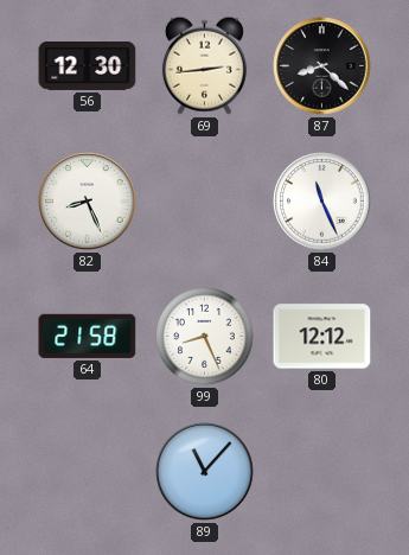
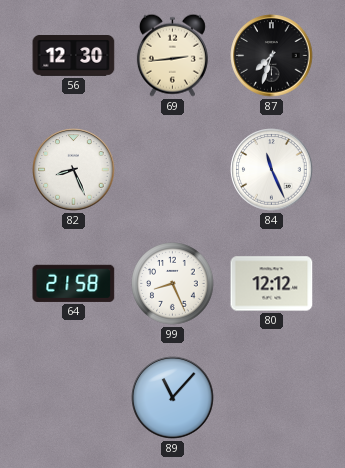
87: 8:22 -> 7:33 (272, 56)
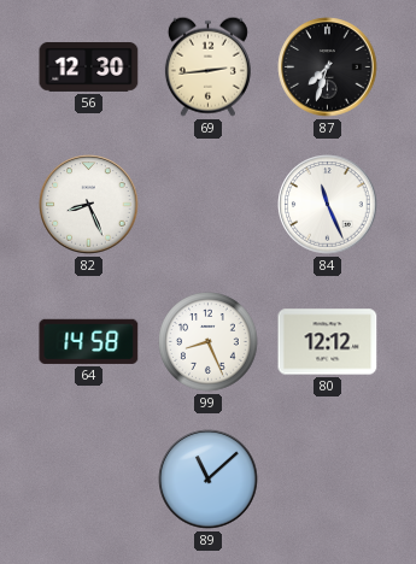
64: 21:58 -> 14:58 (89, 341)
89: 11:07 -> 11:08 (209, 480)
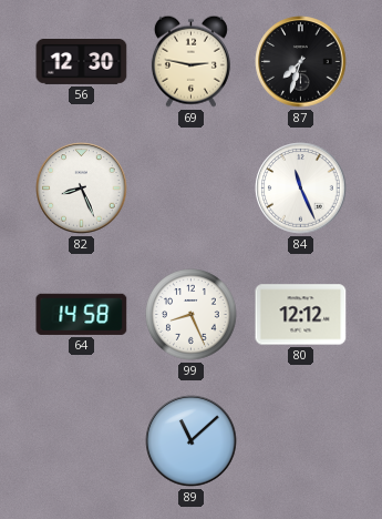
69: 2:44 -> 2:47 (190, 61)
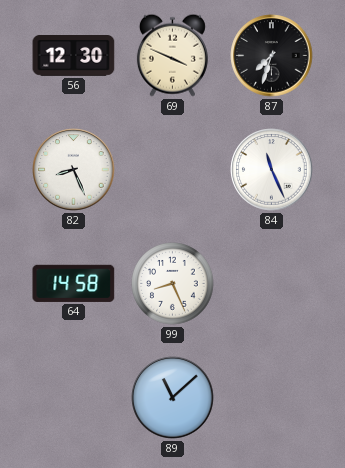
69: 2:47 -> 3:49 (172, 55)
80: 12:12 -> none (301, 315)
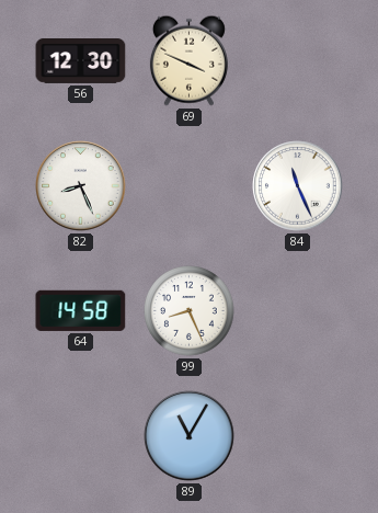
87: 7:33 -> none (272, 56)
89: 11:08 -> 11:05 (190, 436)
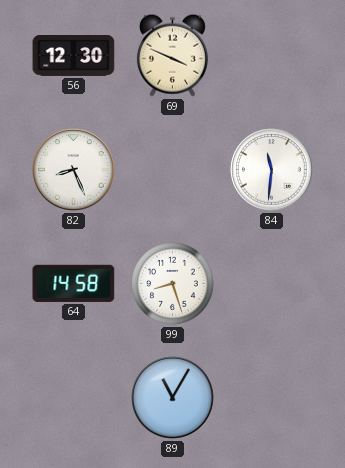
84: 11:26 -> 11:31 (272, 170)
99: 8:26 -> 8:27 (173, 284)
